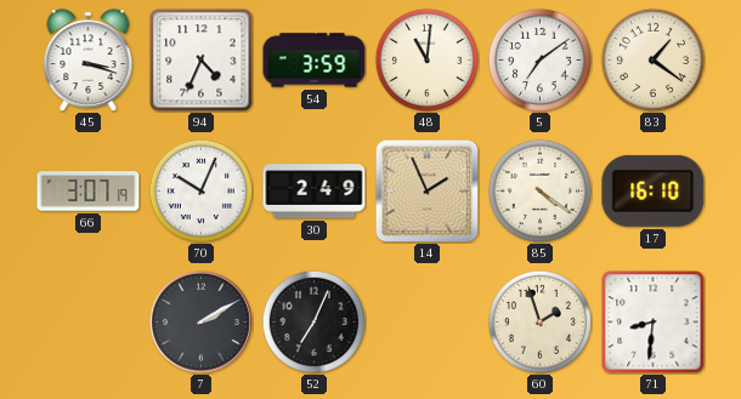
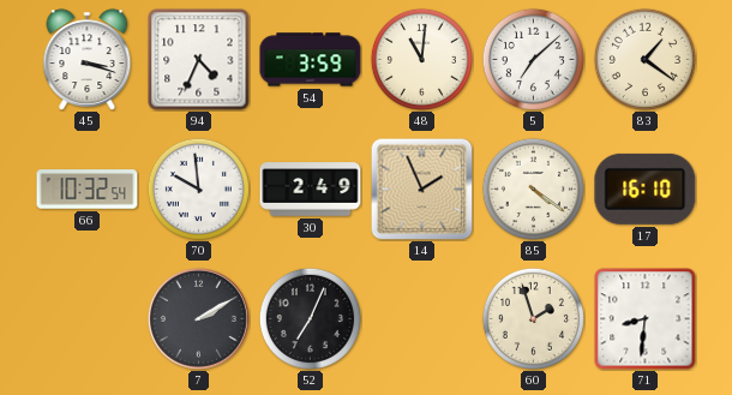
5: 7:09 -> 7:08 (533, 59)
66: 3:07 -> 10:32 (88, 190)
70: 10:04 -> 9:59 (198, 188)
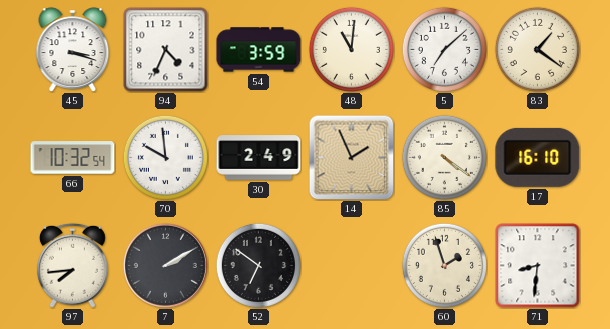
97: none -> 7:44 (72, 265)
52: 7:04 -> 6:51 (258, 265)
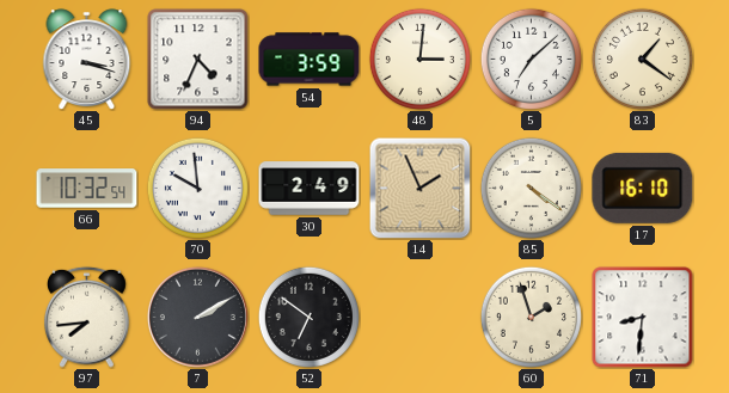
48: 11:01 -> 3:01 (419, 59)
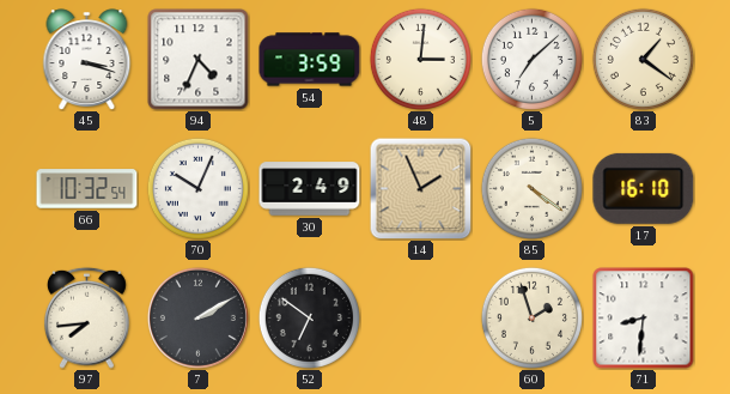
70: 9:59 -> 10:04 (197, 188)
